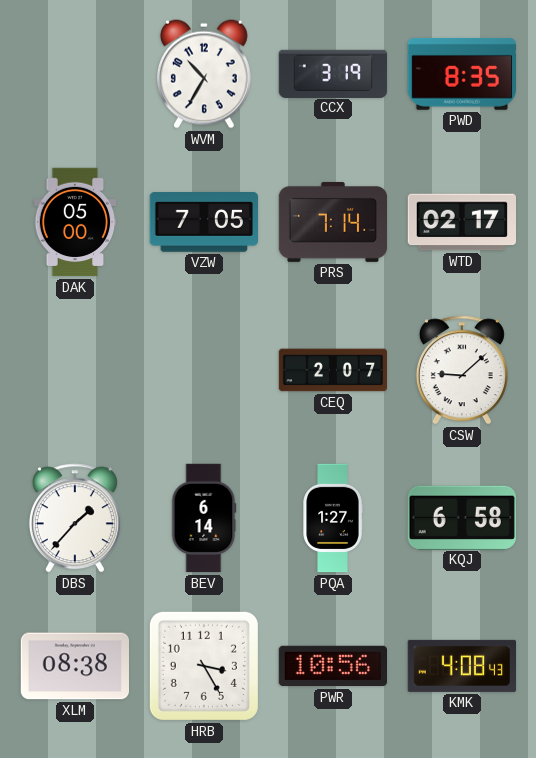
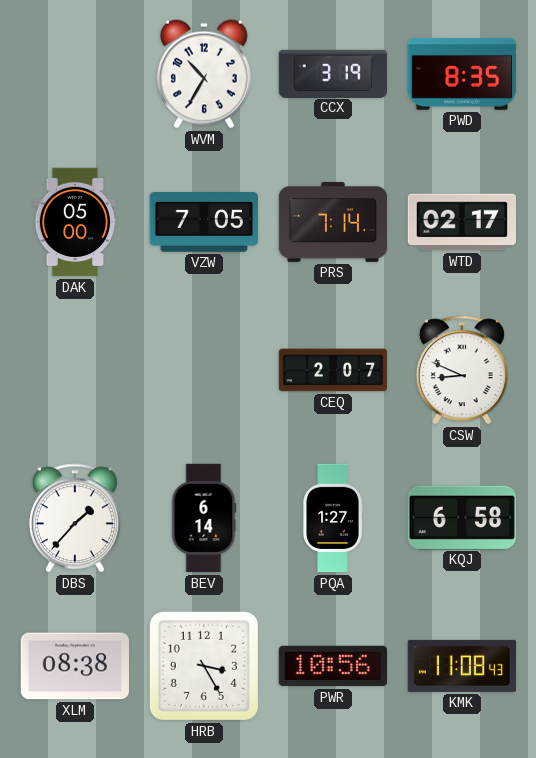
CSW: 9:08 -> 8:49 (462, 370)
KMK: 4:08 -> 11:08 (462, 666)
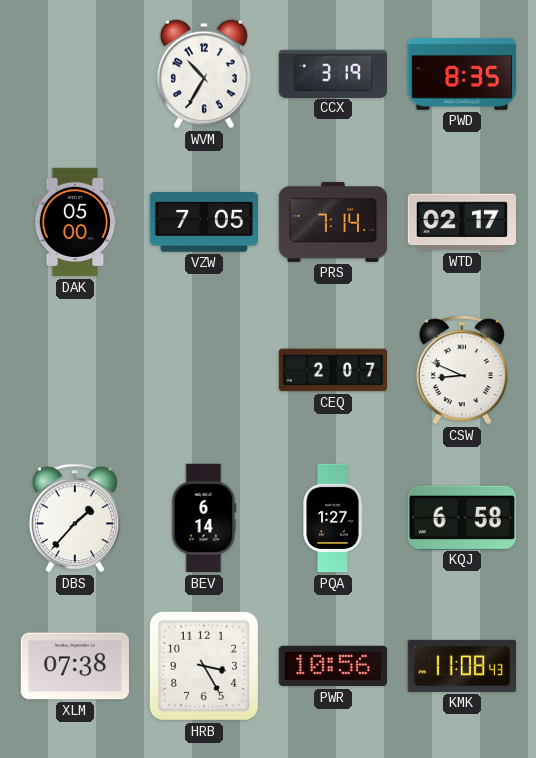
XLM: 08:38 -> 07:38 (74, 666)
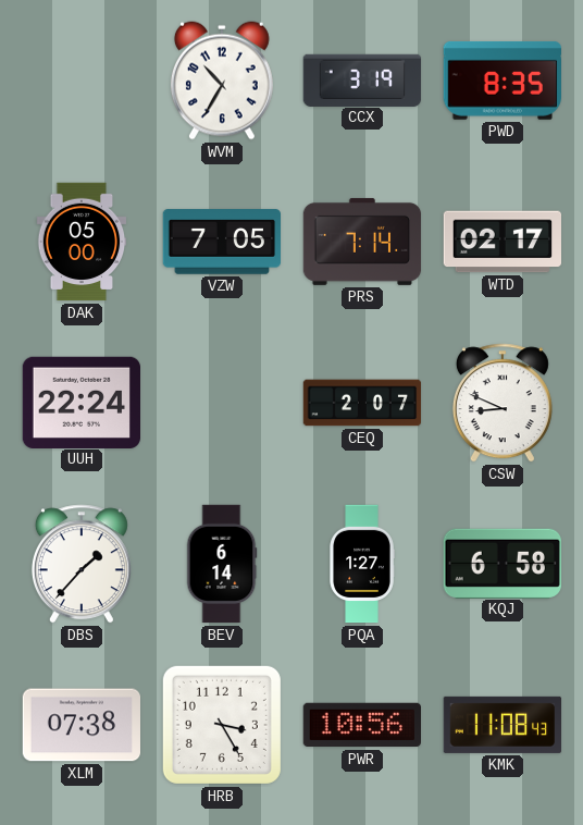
UUH: none -> 22:24 (80, 402)
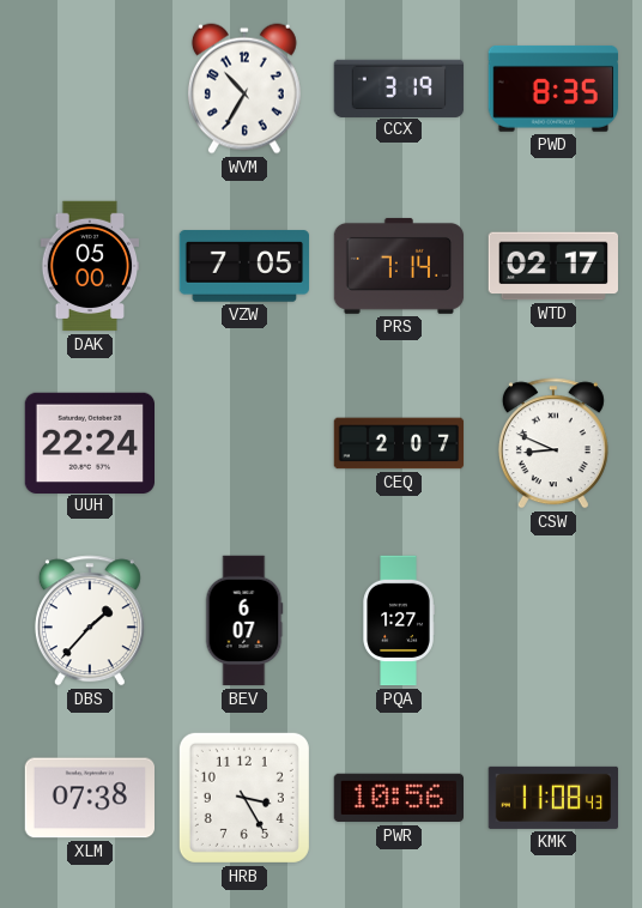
BEV: 6:14 -> 6:07 (244, 621)
KQJ: 6:58 -> none (501, 563)
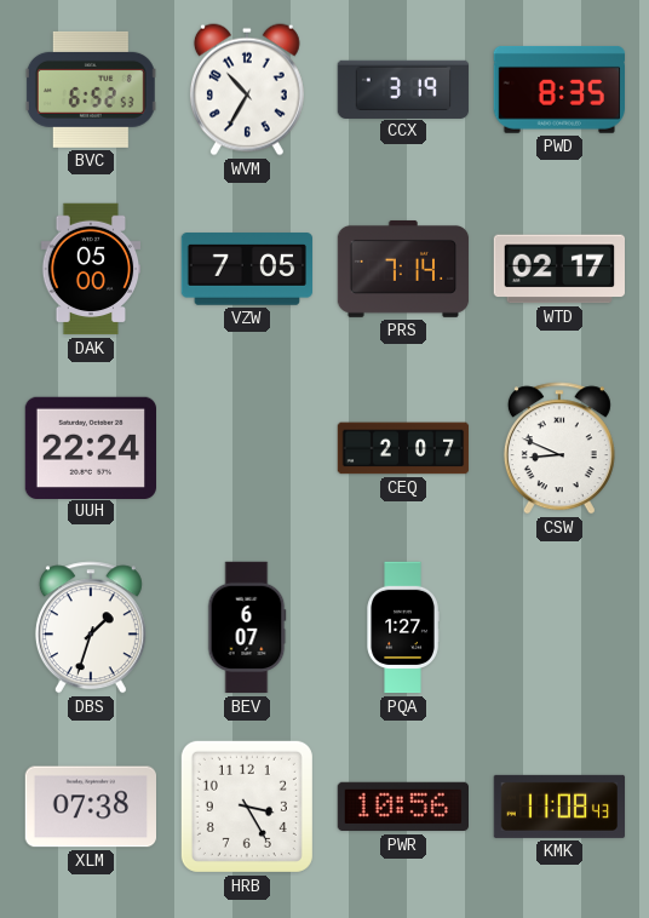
BVC: none -> 6:52 (91, 90)
DBS: 1:37 -> 1:33 (91, 627)
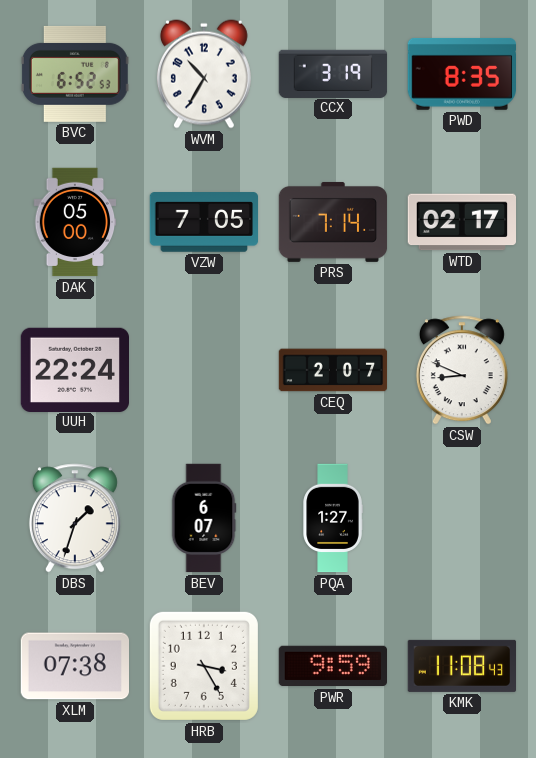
PWR: 10:56 -> 9:59 (332, 666)
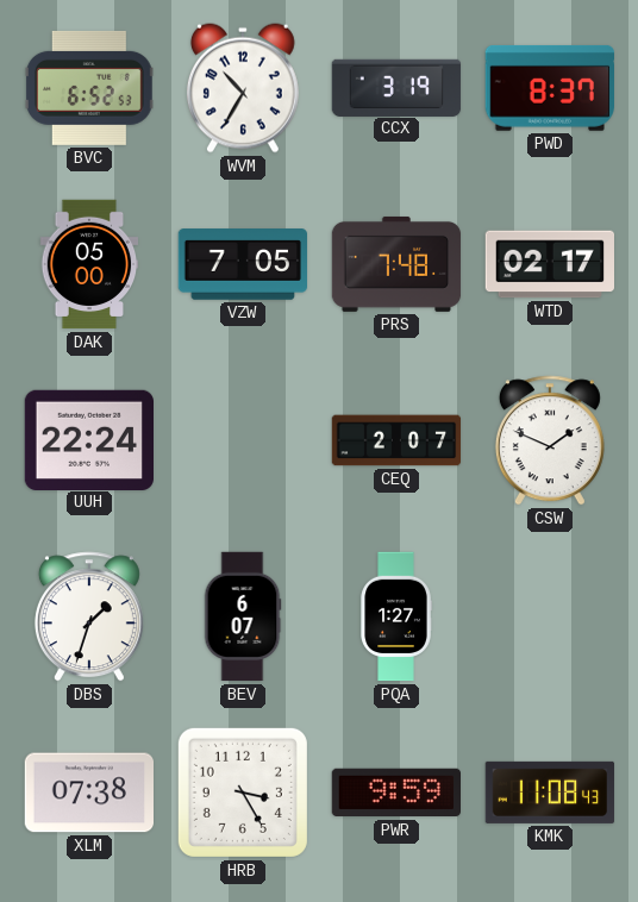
PWD: 8:35 -> 8:37 (549, 88)
PRS: 7:14 -> 7:48 (396, 264)
CSW: 8:49 -> 1:49 (550, 440)
